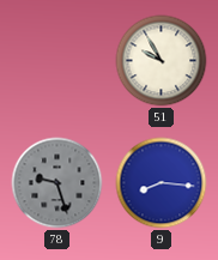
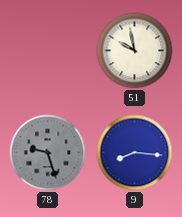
51: 9:55 -> 9:58 (135, 51)
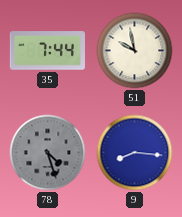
35: none -> 7:44 (47, 51)
78: 9:27 -> 4:27 (48, 153)
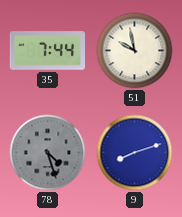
9: 8:16 -> 8:12 (135, 153)
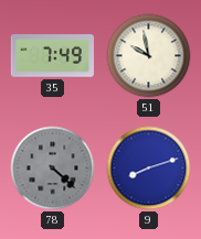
35: 7:44 -> 7:49 (52, 56)
78: 4:27 -> 4:22 (53, 169)
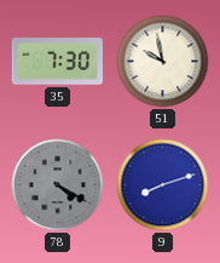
35: 7:49 -> 7:30 (57, 62)
78: 4:22 -> 4:20 (58, 185)
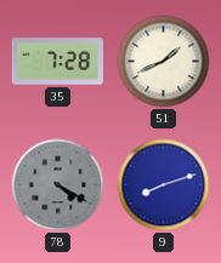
35: 7:30 -> 7:28 (57, 62)
51: 9:58 -> 1:41 (164, 62)
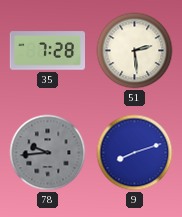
51: 1:41 -> 2:29 (135, 51)
78: 4:20 -> 9:44 (48, 153)
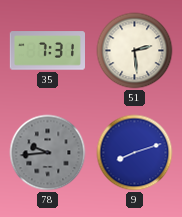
35: 7:28 -> 7:31 (47, 51)
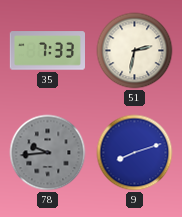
35: 7:31 -> 7:33 (47, 51)
51: 2:29 -> 2:32 (135, 51)
